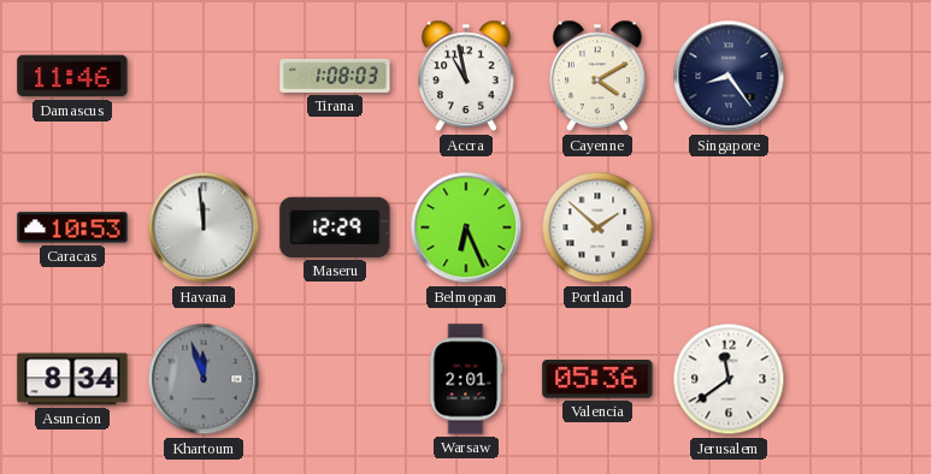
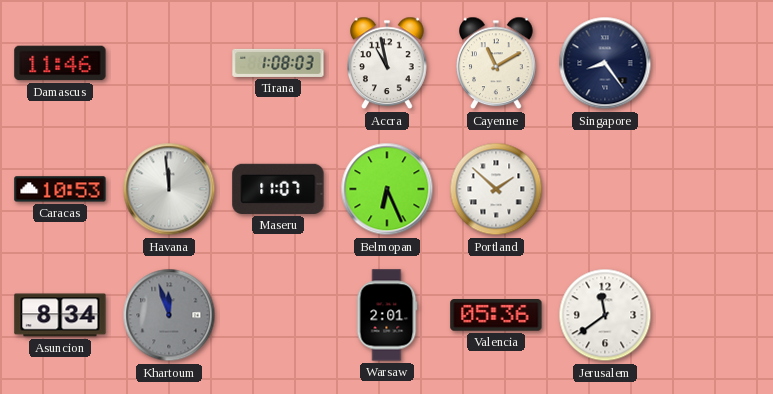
Cayenne: 4:10 -> 11:10 (497, 63)
Maseru: 12:29 -> 11:07 (278, 189)
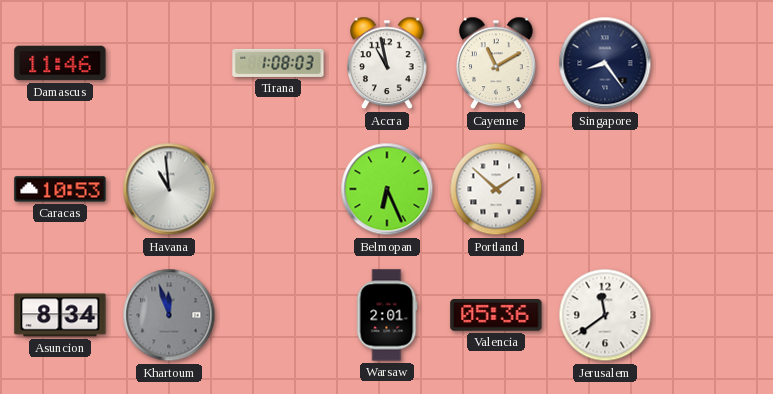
Havana: 11:59 -> 10:59 (169, 189)
Maseru: 11:07 -> none (278, 189)
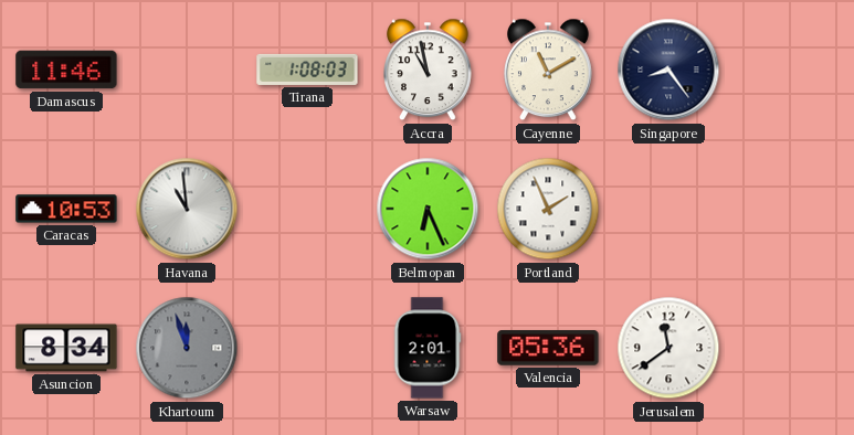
Portland: 1:52 -> 1:56 (548, 209)
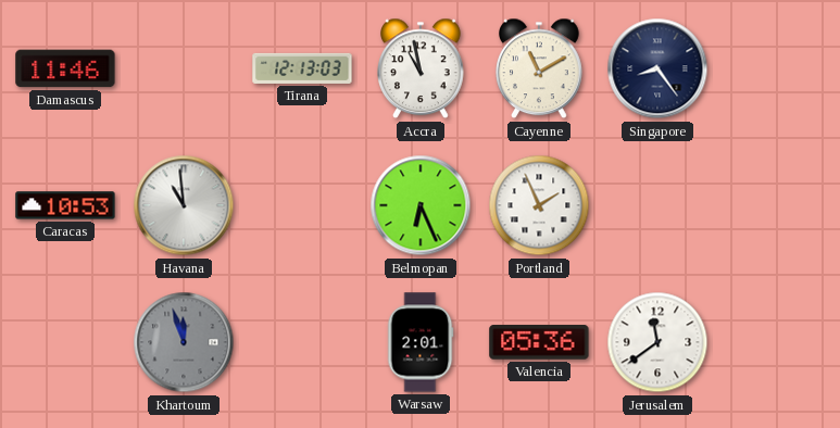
Tirana: 1:08 -> 12:13 (302, 68)
Asuncion: 8:34 -> none (66, 348)
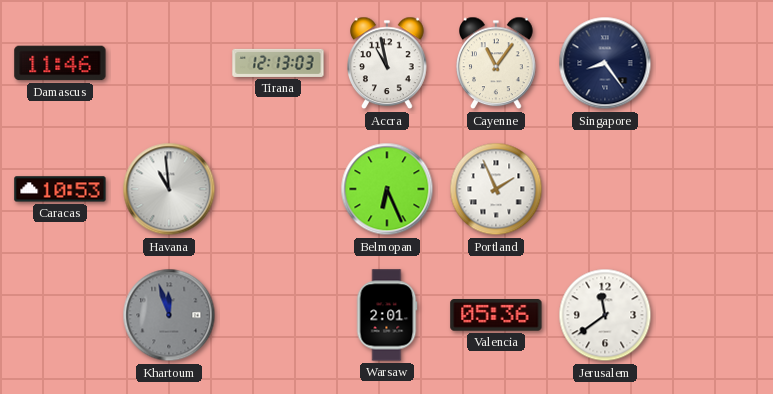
Cayenne: 11:10 -> 11:06 (497, 63)
